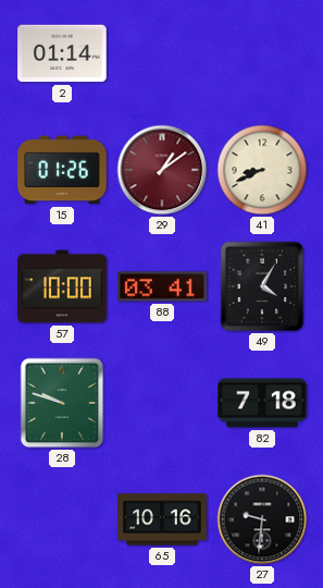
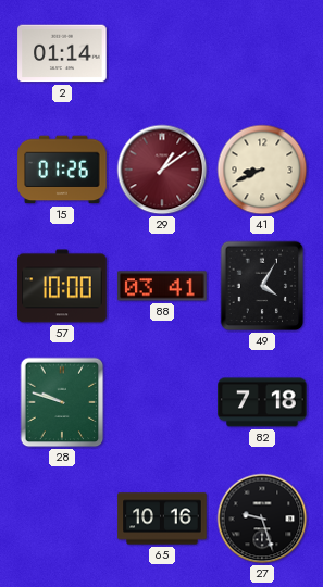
27: 9:31 -> 9:27 (262, 519)
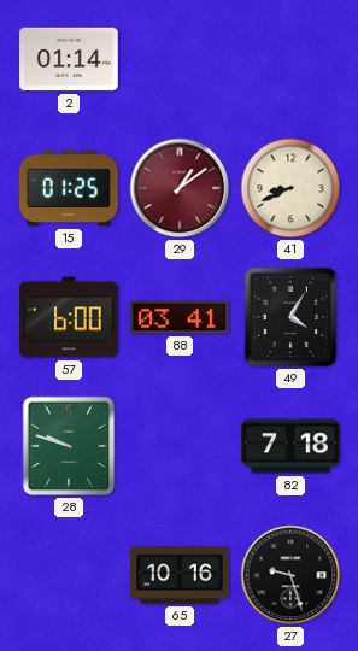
15: 01:26 -> 01:25 (69, 188)
57: 10:00 -> 6:00 (69, 317)
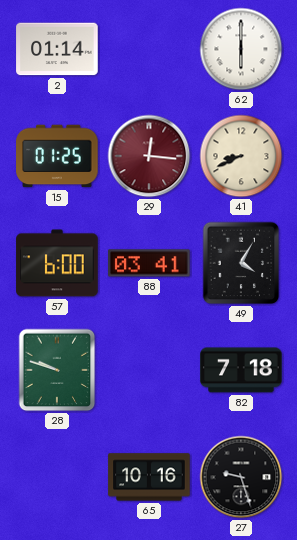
62: none -> 6:00 (241, 49)
29: 1:09 -> 12:16 (149, 156)
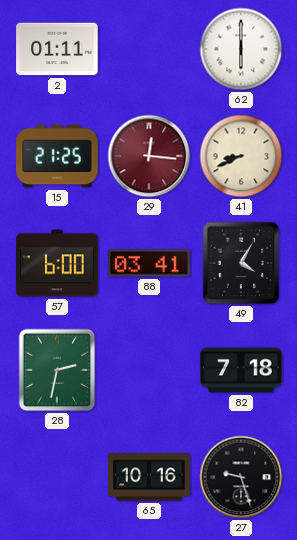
2: 01:14 -> 01:11 (57, 49)
15: 01:25 -> 21:25 (57, 156)
28: 9:48 -> 2:32 (57, 370)
